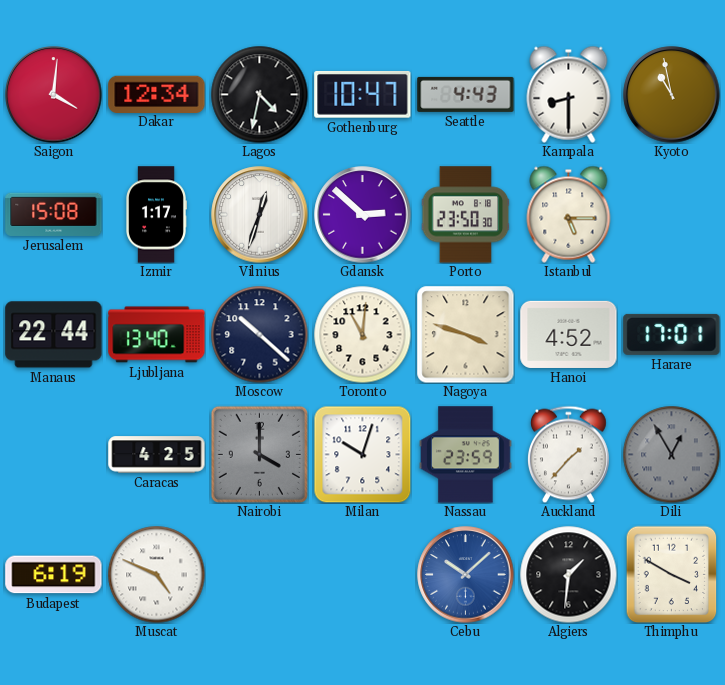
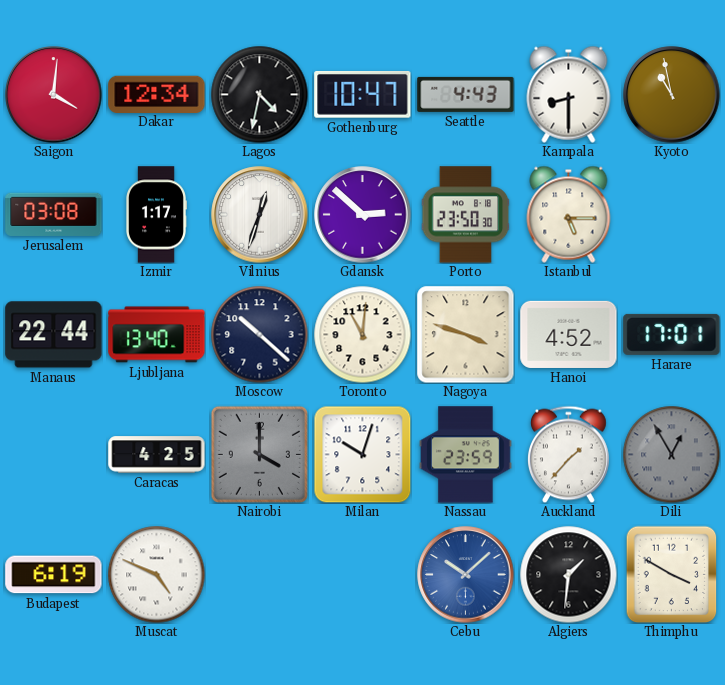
Jerusalem: 15:08 -> 03:08 (54, 214)
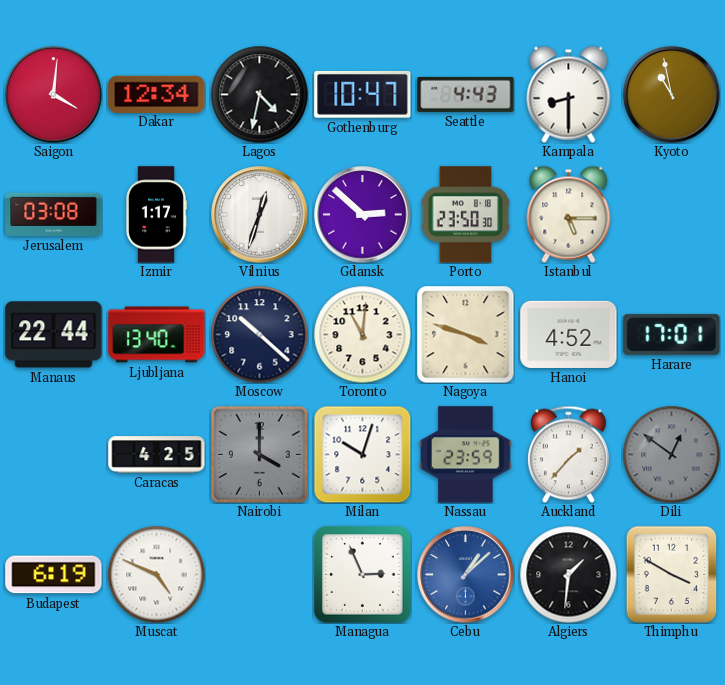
Dili: 12:55 -> 12:51 (671, 454)
Managua: none -> 2:56 (363, 575)
Cebu: 10:08 -> 1:08 (466, 575)
